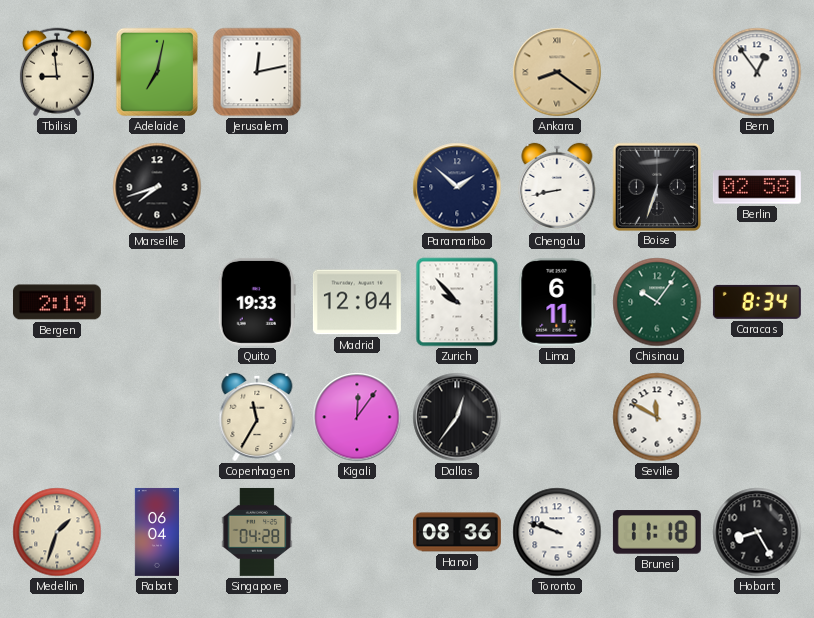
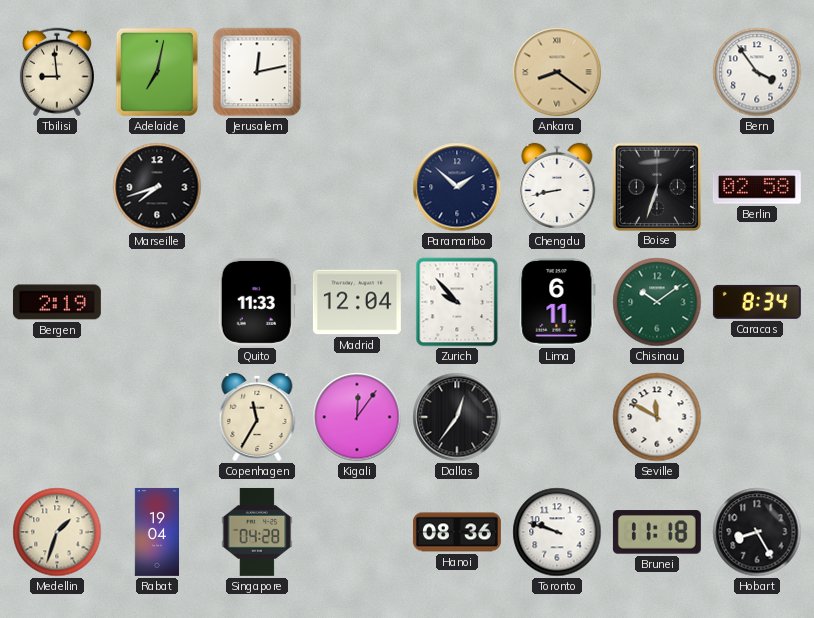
Bern: 12:54 -> 3:54 (757, 72)
Quito: 19:33 -> 11:33 (257, 302)
Chisinau: 10:06 -> 10:09 (657, 302)
Rabat: 06:04 -> 19:04 (157, 532)
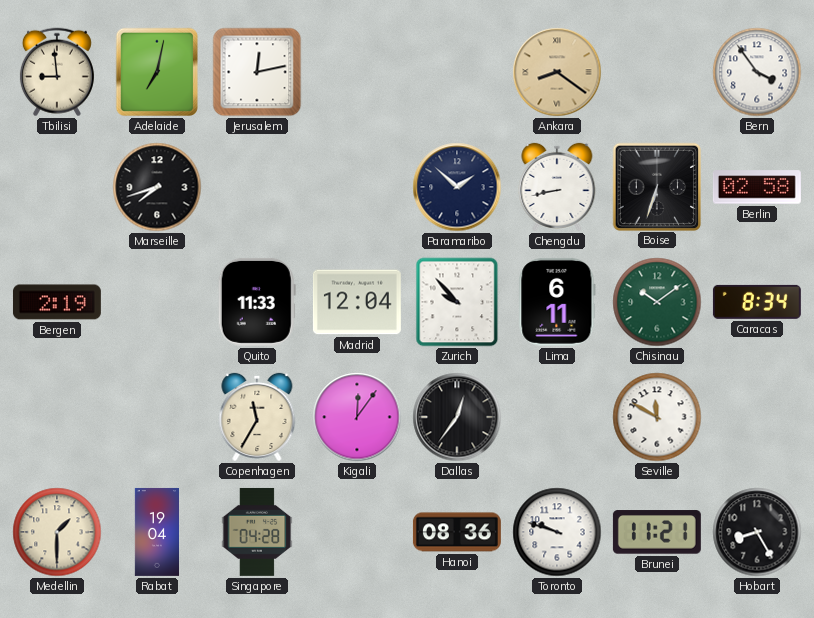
Medellin: 1:33 -> 1:30 (57, 532)
Brunei: 11:18 -> 11:21 (657, 532)
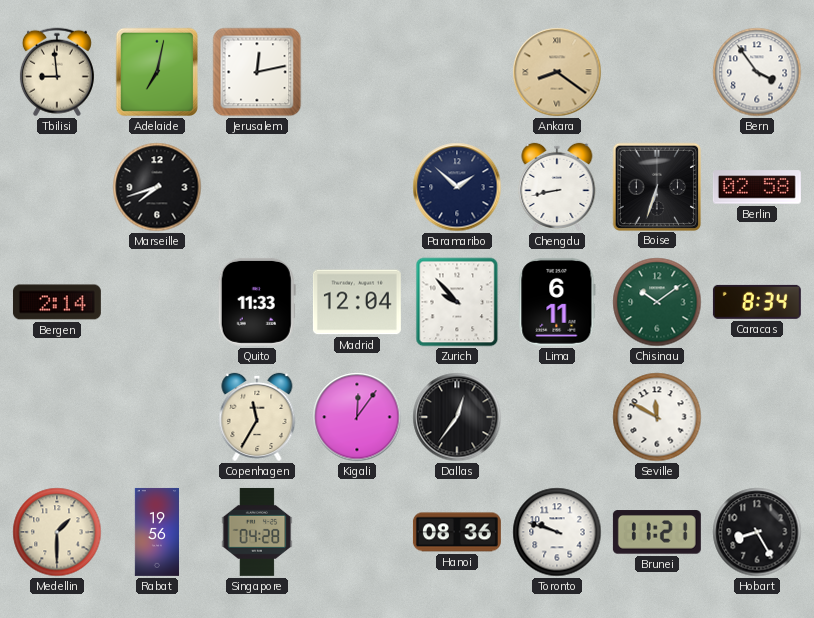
Bergen: 2:19 -> 2:14 (57, 302)
Rabat: 19:04 -> 19:56 (157, 532)
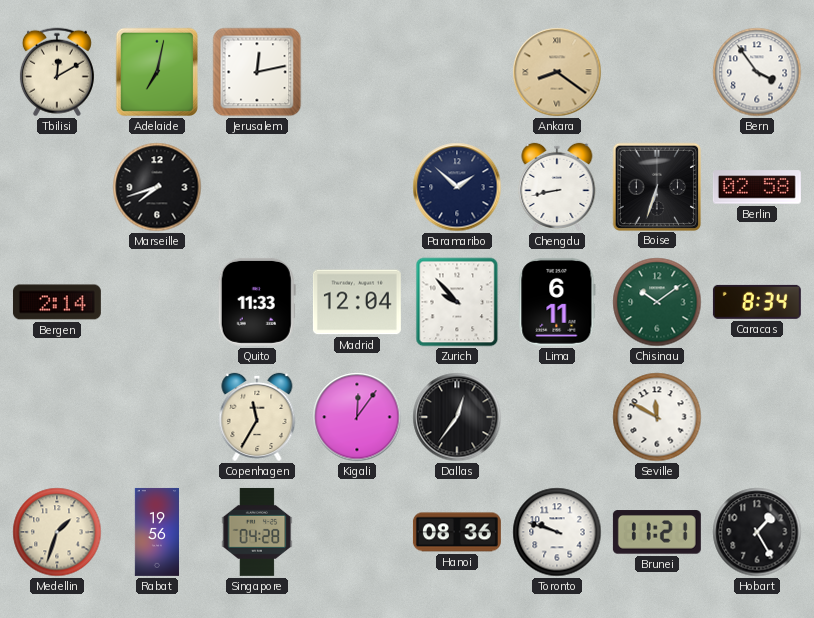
Tbilisi: 8:59 -> 12:10 (57, 72)
Medellin: 1:30 -> 1:33 (57, 532)
Hobart: 8:25 -> 1:25 (757, 532)
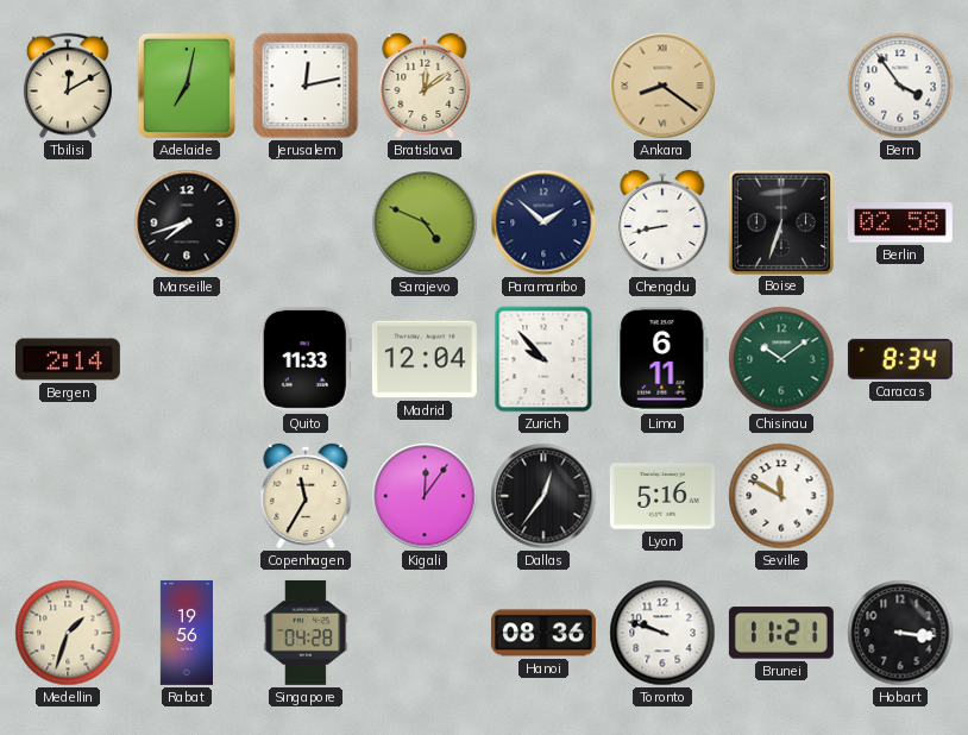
Bratislava: none -> 12:09 (425, 86)
Sarajevo: none -> 4:49 (425, 222)
Lyon: none -> 5:16 (662, 496)
Hobart: 1:25 -> 3:16 (900, 633)
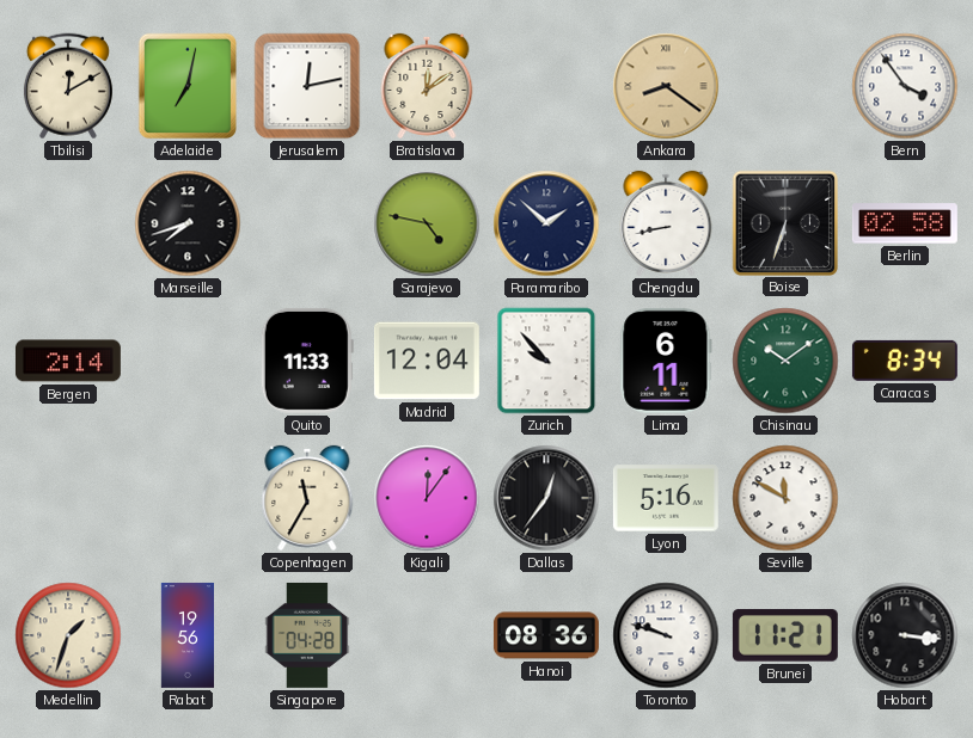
Sarajevo: 4:49 -> 4:47 (427, 223)
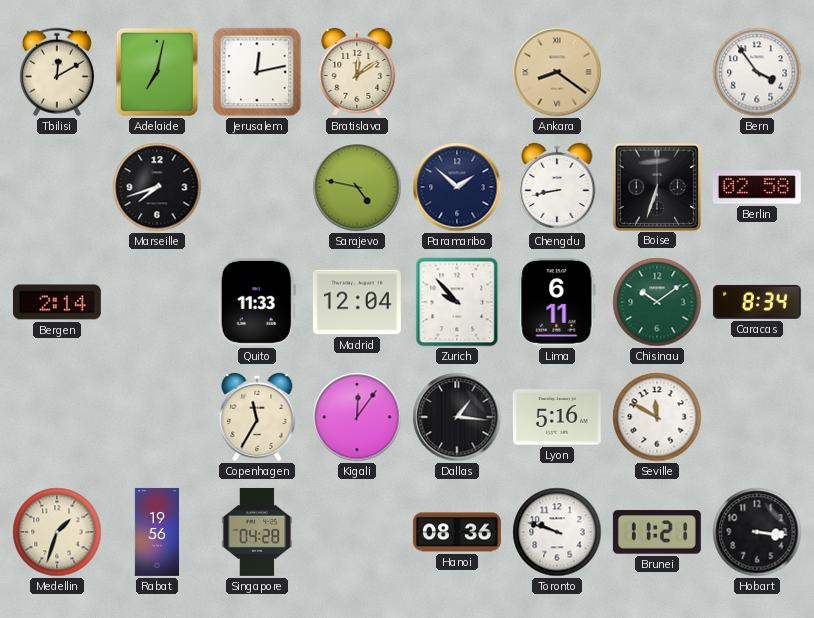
Dallas: 12:36 -> 1:16 (457, 417)
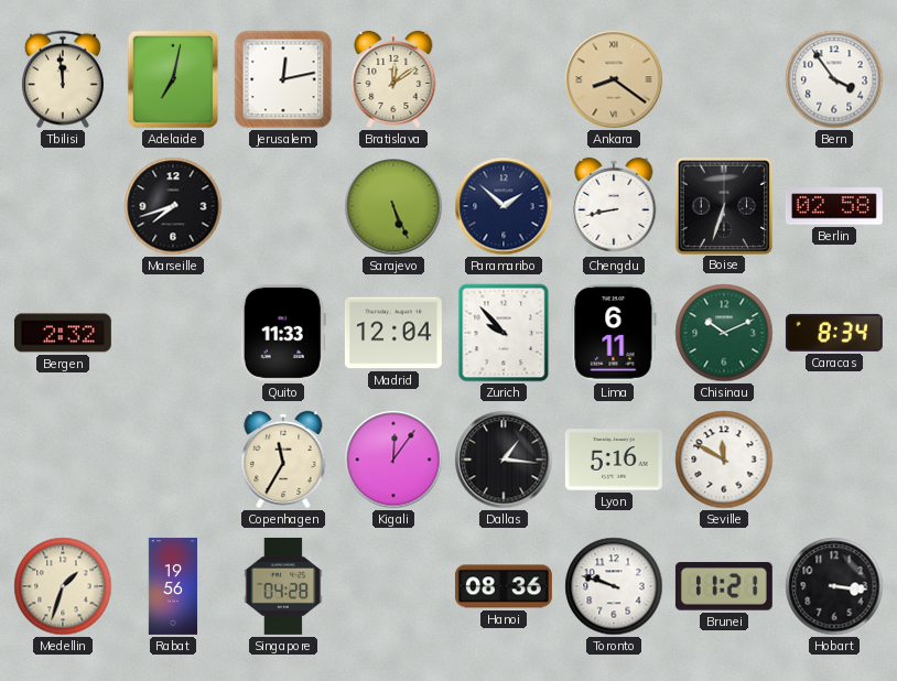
Tbilisi: 12:10 -> 11:59 (63, 79)
Sarajevo: 4:47 -> 5:26 (393, 206)
Bergen: 2:14 -> 2:32 (63, 333)
Chisinau: 10:09 -> 10:11 (724, 333)
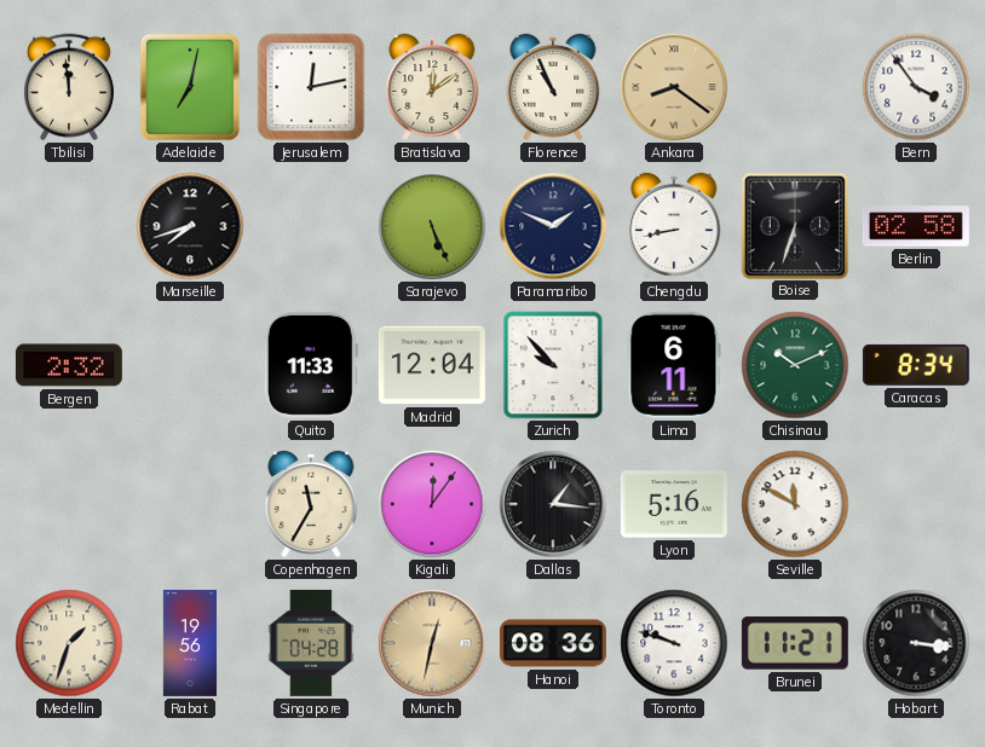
Florence: none -> 10:56 (553, 87)
Paramaribo: 1:52 -> 1:49 (553, 226)
Munich: none -> 12:32 (432, 643)
